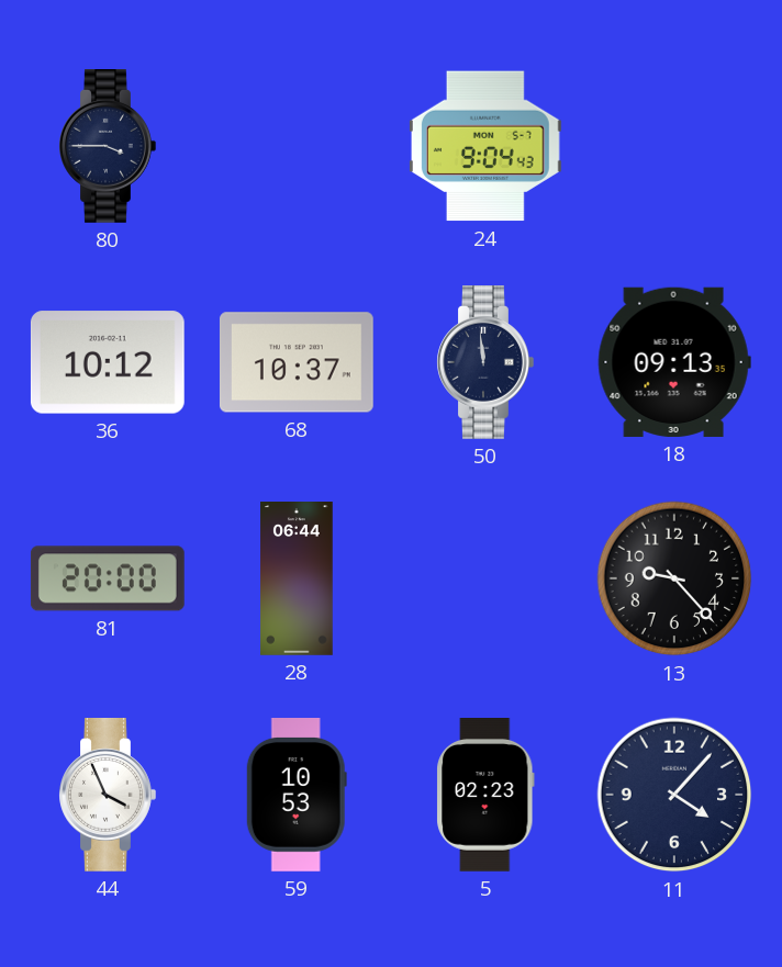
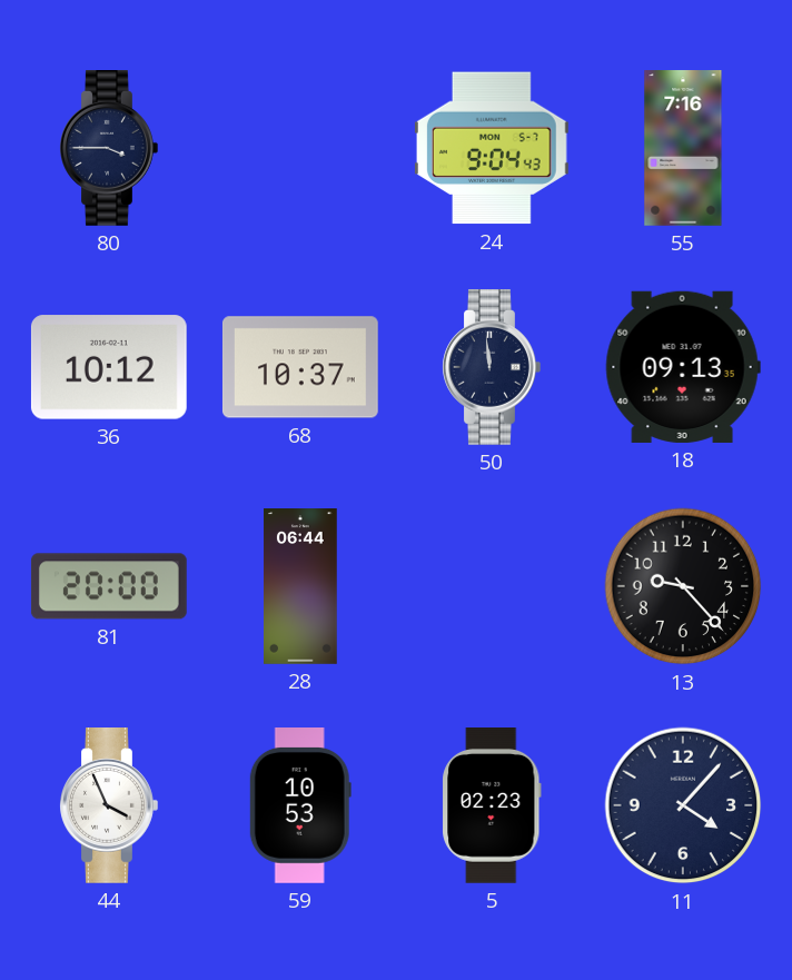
55: none -> 7:16 (683, 149)
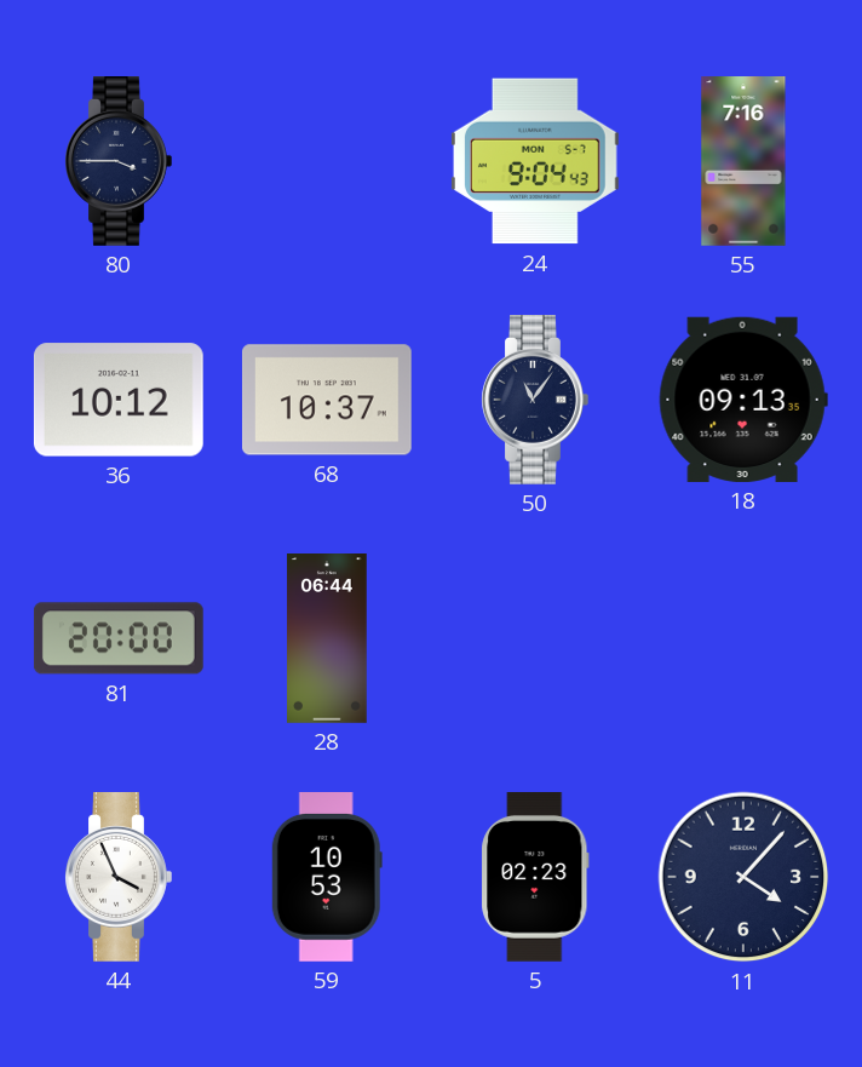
50: 11:59 -> 11:06 (535, 401)
13: 9:23 -> none (683, 586)
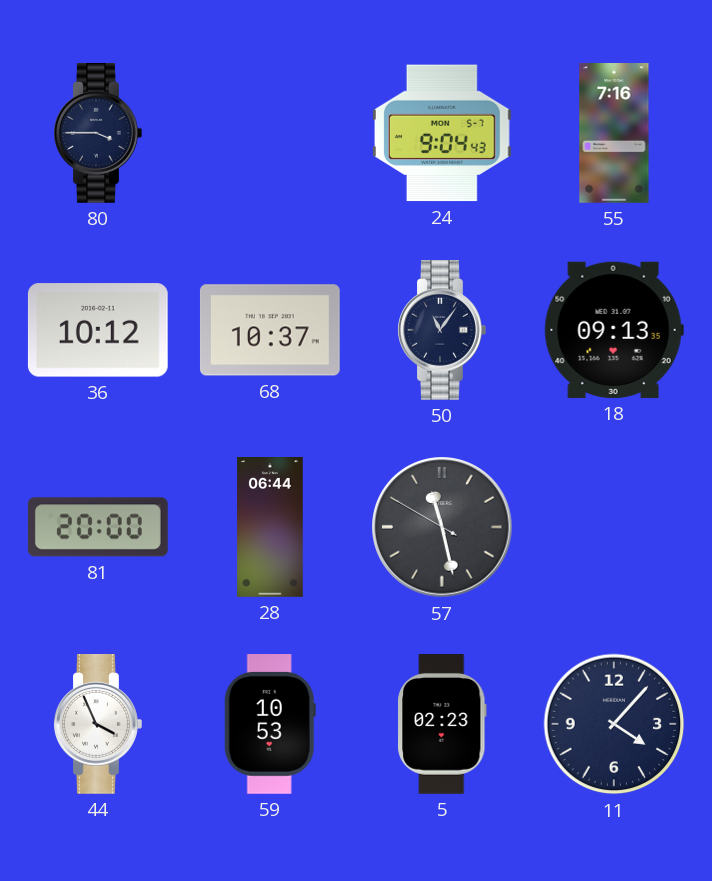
57: none -> 11:27 (442, 527)
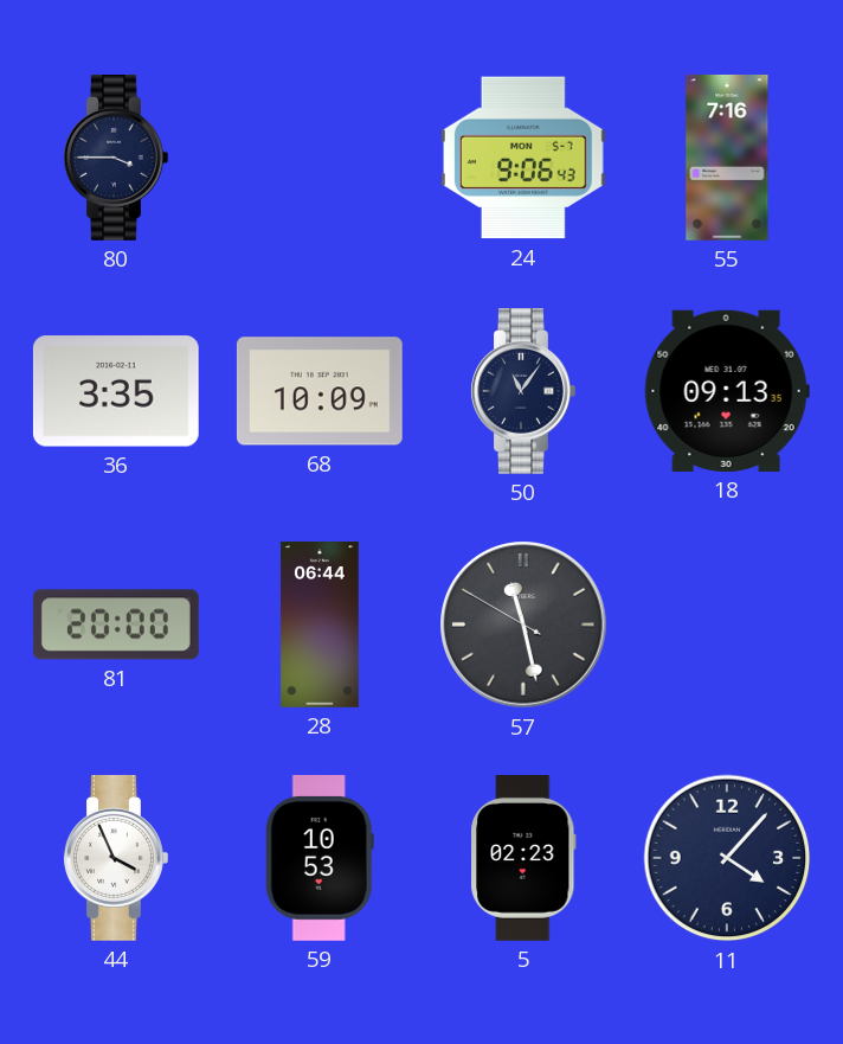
24: 9:04 -> 9:06 (523, 158)
36: 10:12 -> 3:35 (116, 391)
68: 10:37 -> 10:09 (320, 391)
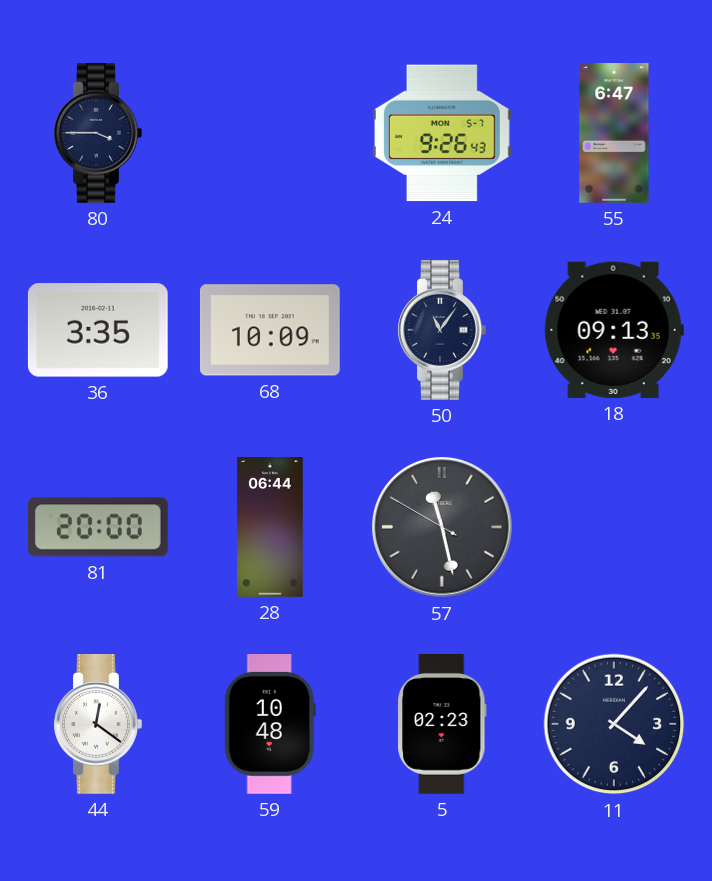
24: 9:06 -> 9:26 (442, 133)
55: 7:16 -> 6:47 (614, 134)
44: 3:56 -> 12:21 (98, 725)
59: 10:53 -> 10:48 (270, 725)
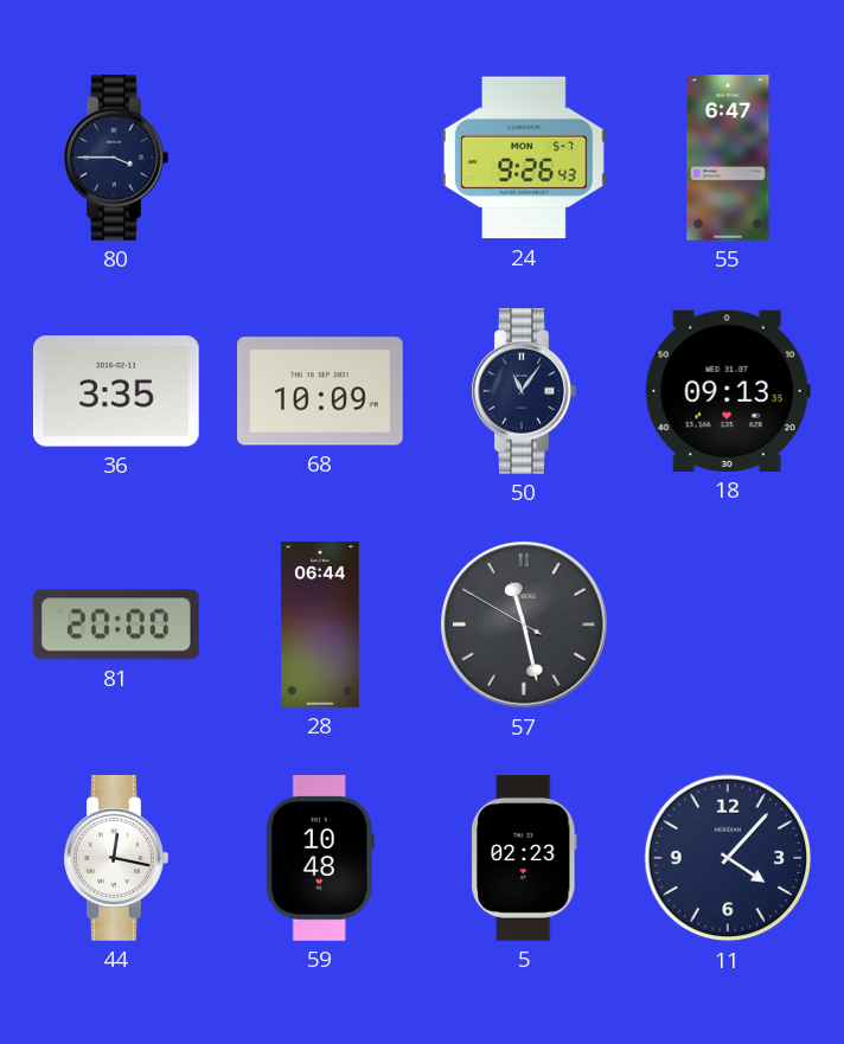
44: 12:21 -> 12:17 (116, 859)
